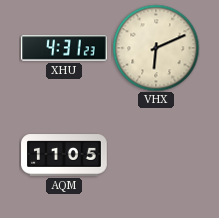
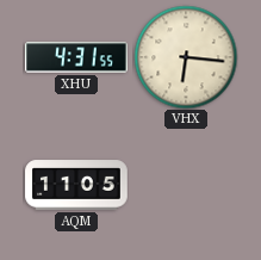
XHU: 4:31:23 -> 4:31:55 (76, 57)
VHX: 6:11 -> 6:16 (186, 57)
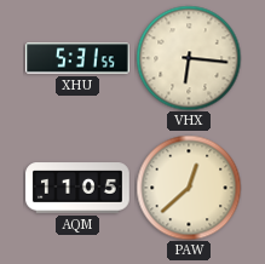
XHU: 4:31 -> 5:31 (77, 58)
PAW: none -> 12:38 (189, 188)
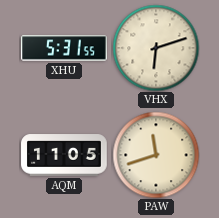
VHX: 6:16 -> 6:12 (156, 48)
PAW: 12:38 -> 11:42 (156, 155)
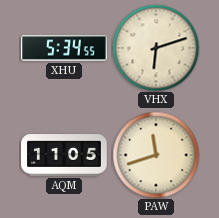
XHU: 5:31 -> 5:34 (64, 48)
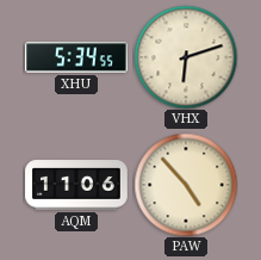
AQM: 11:05 -> 11:06 (76, 185)
PAW: 11:42 -> 4:53 (186, 185)
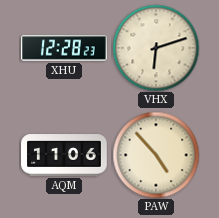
XHU: 5:34 -> 12:28 (64, 48)
